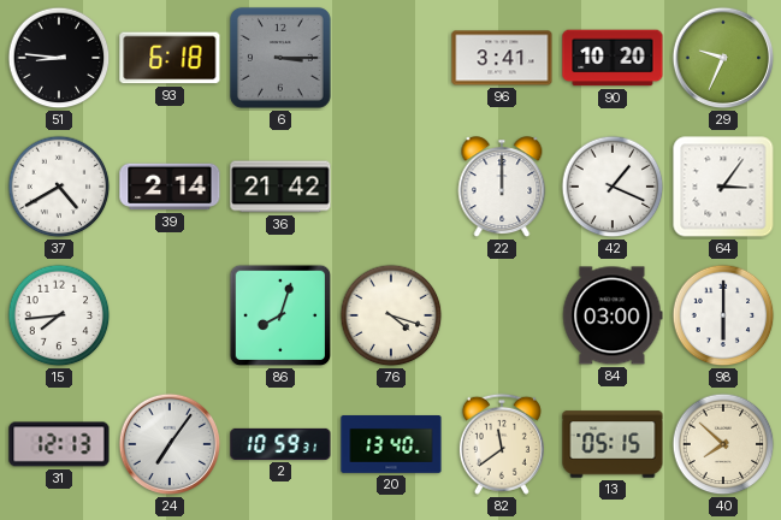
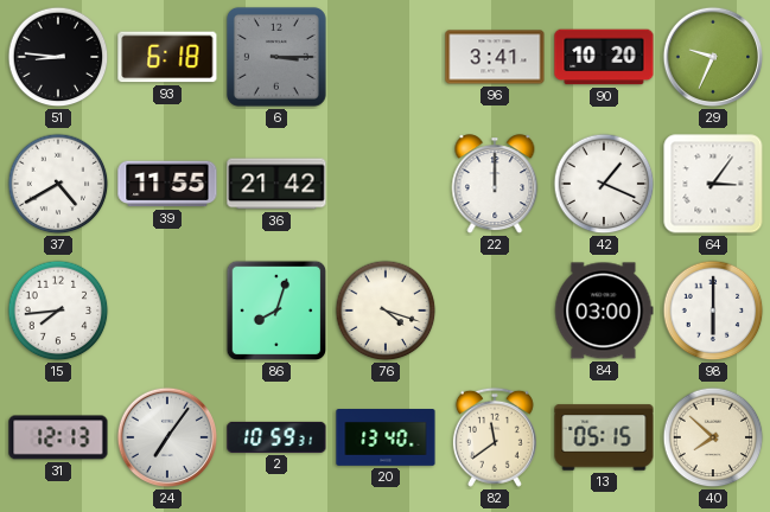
39: 2:14 -> 11:55 (167, 184)
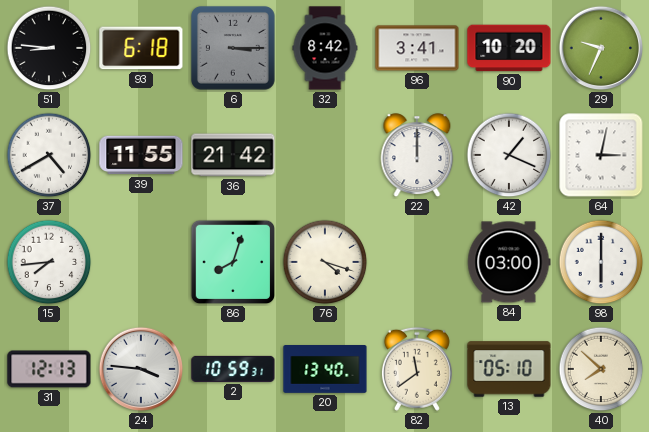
32: none -> 8:42 (325, 48)
64: 3:06 -> 3:02 (601, 155)
24: 7:06 -> 3:46 (141, 369)
13: 05:15 -> 05:10 (509, 369)
